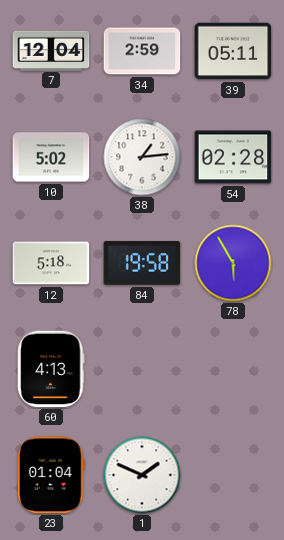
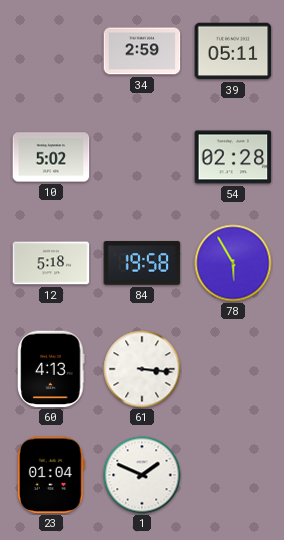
7: 12:04 -> none (51, 50)
38: 1:14 -> none (142, 157)
61: none -> 3:16 (142, 369)
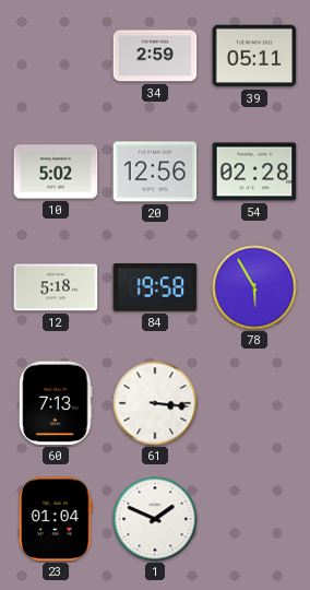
20: none -> 12:56 (155, 172)
60: 4:13 -> 7:13 (56, 403)
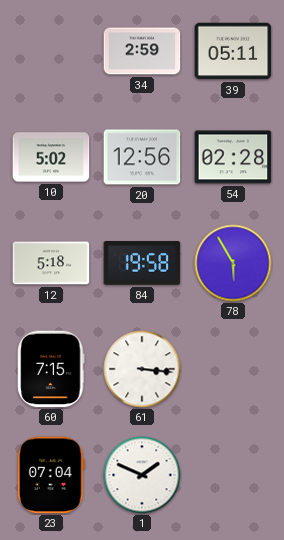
60: 7:13 -> 7:15 (51, 369)
23: 01:04 -> 07:04 (51, 475)
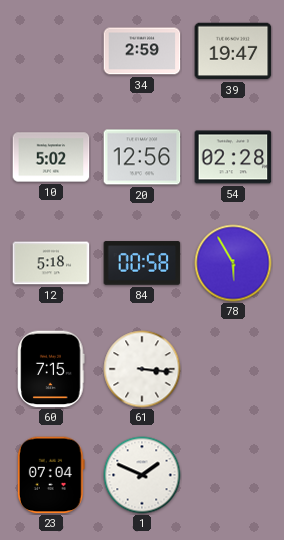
39: 05:11 -> 19:47 (233, 51)
84: 19:58 -> 00:58 (142, 263)
